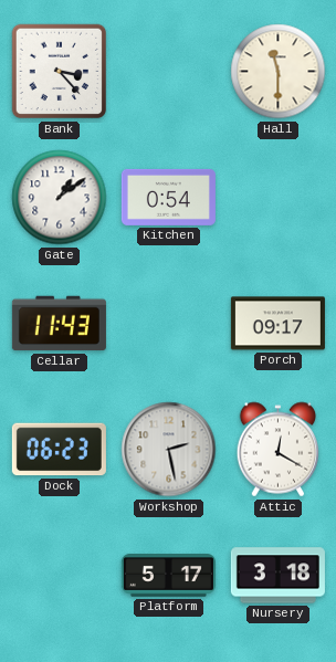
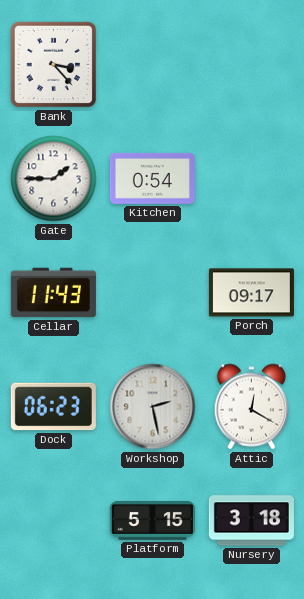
Hall: 11:30 -> none (279, 72)
Gate: 1:09 -> 1:45 (54, 179)
Platform: 5:17 -> 5:15 (152, 521)
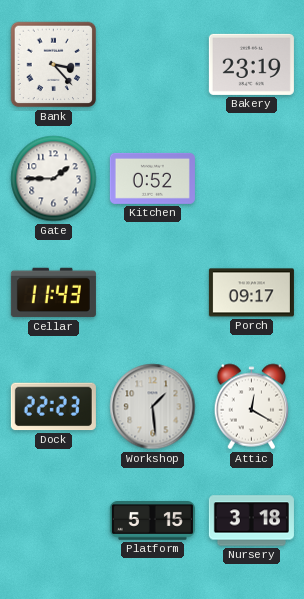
Bakery: none -> 23:19 (251, 64)
Kitchen: 0:54 -> 0:52 (152, 178)
Dock: 06:23 -> 22:23 (53, 407)
Workshop: 2:28 -> 1:29 (153, 407)
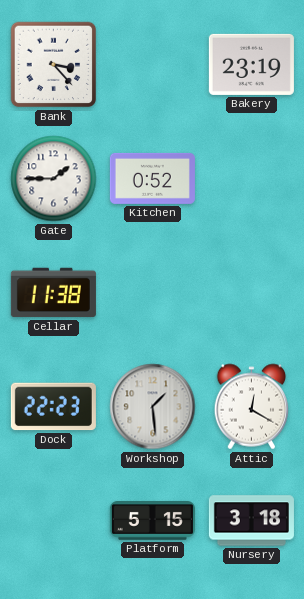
Cellar: 11:43 -> 11:38 (53, 293)
Porch: 09:17 -> none (251, 293)
